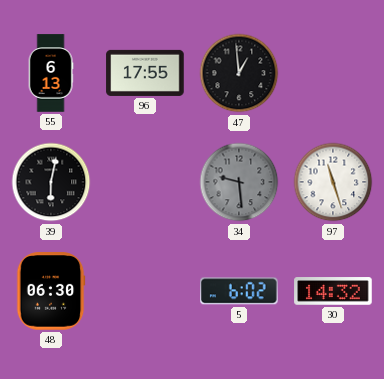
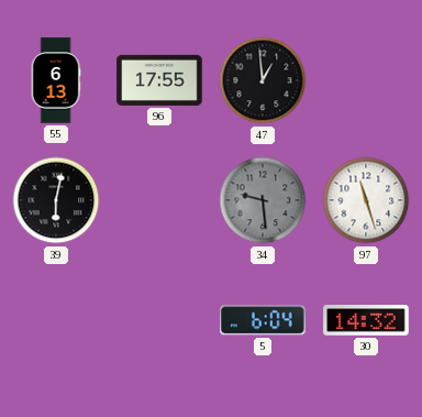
48: 06:30 -> none (51, 291)
5: 6:02 -> 6:04 (263, 320)
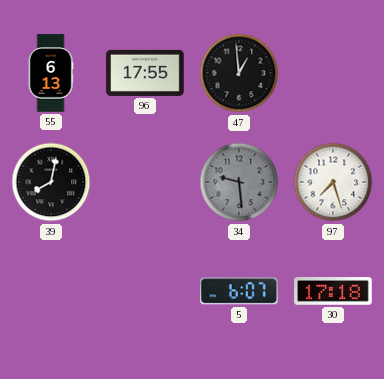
39: 6:02 -> 8:02 (51, 182)
97: 11:27 -> 7:27 (333, 182)
5: 6:04 -> 6:07 (239, 291)
30: 14:32 -> 17:18 (333, 291)
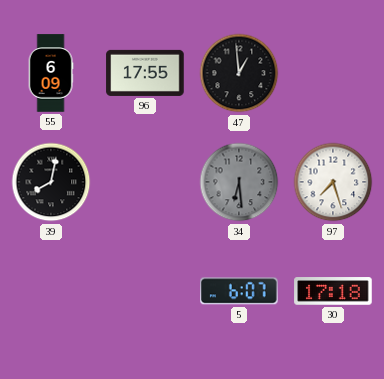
55: 6:13 -> 6:09 (51, 73)
34: 9:29 -> 6:29 (239, 182)
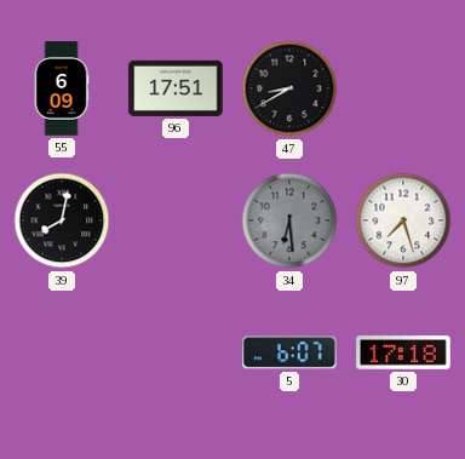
96: 17:55 -> 17:51 (176, 88)
47: 12:59 -> 8:40 (289, 88)
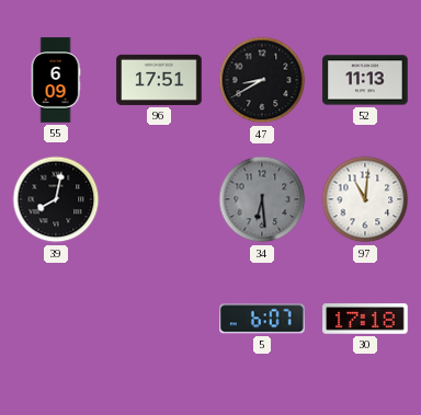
52: none -> 11:13 (365, 80)
97: 7:27 -> 11:01 (365, 199)
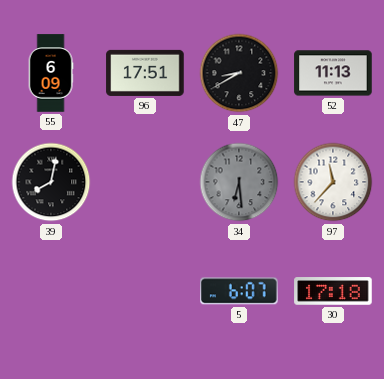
97: 11:01 -> 11:37 (333, 182)
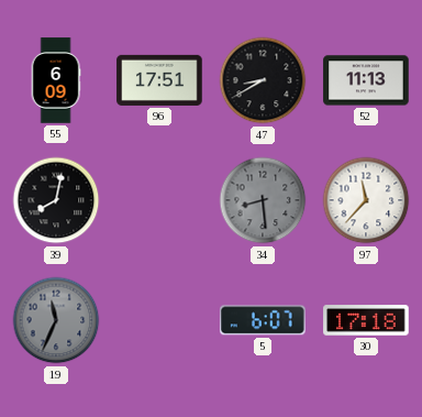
34: 6:29 -> 8:29 (263, 200)
19: none -> 11:34 (56, 320)
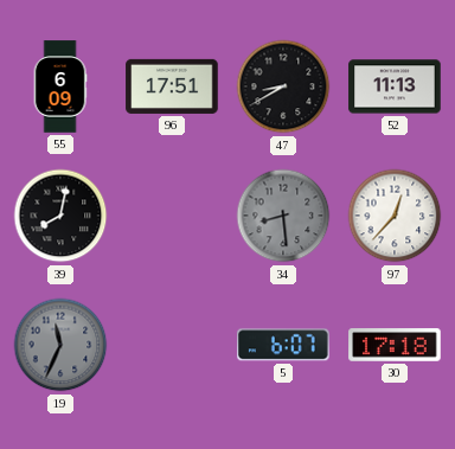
97: 11:37 -> 12:37 (395, 216)
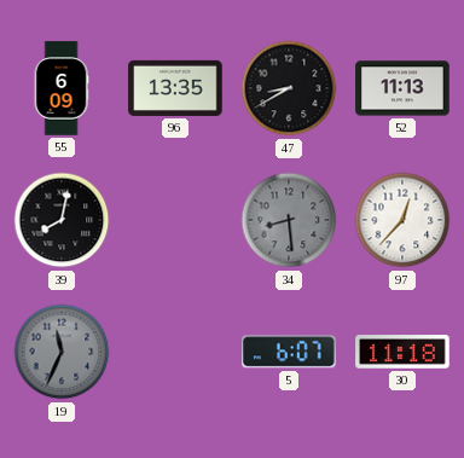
96: 17:51 -> 13:35 (175, 88)
30: 17:18 -> 11:18 (402, 352)
